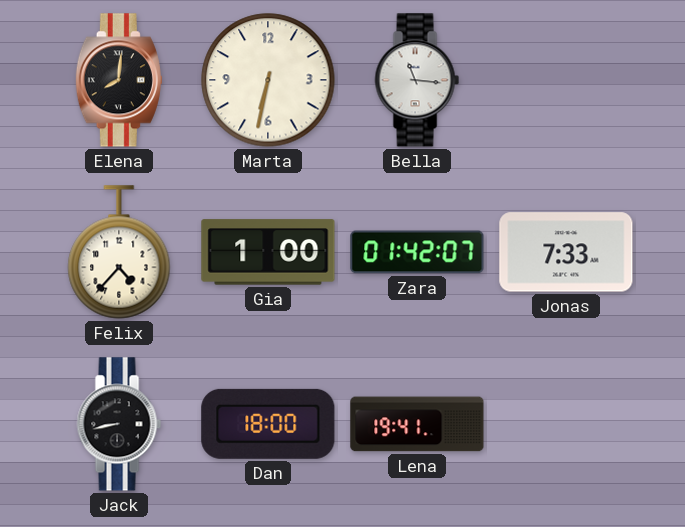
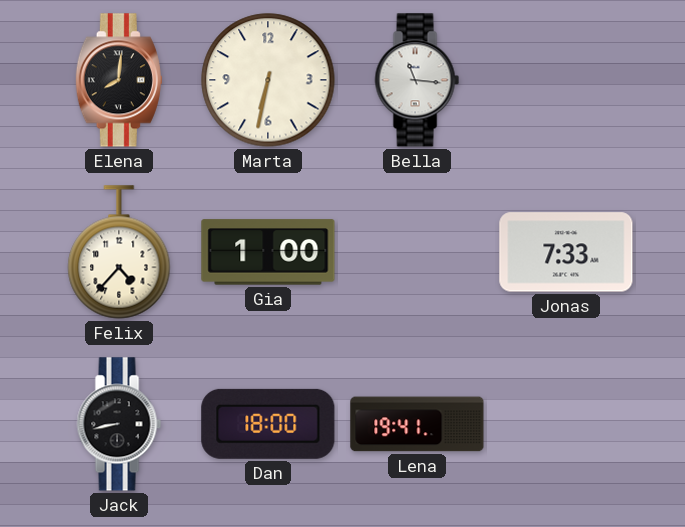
Zara: 01:42 -> none (417, 252)
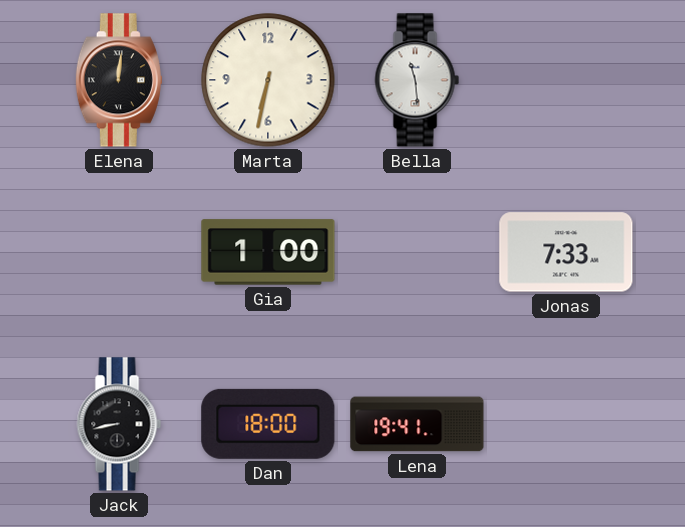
Elena: 8:01 -> 12:01 (119, 80)
Bella: 11:16 -> 11:29 (417, 80)
Felix: 4:37 -> none (119, 252)
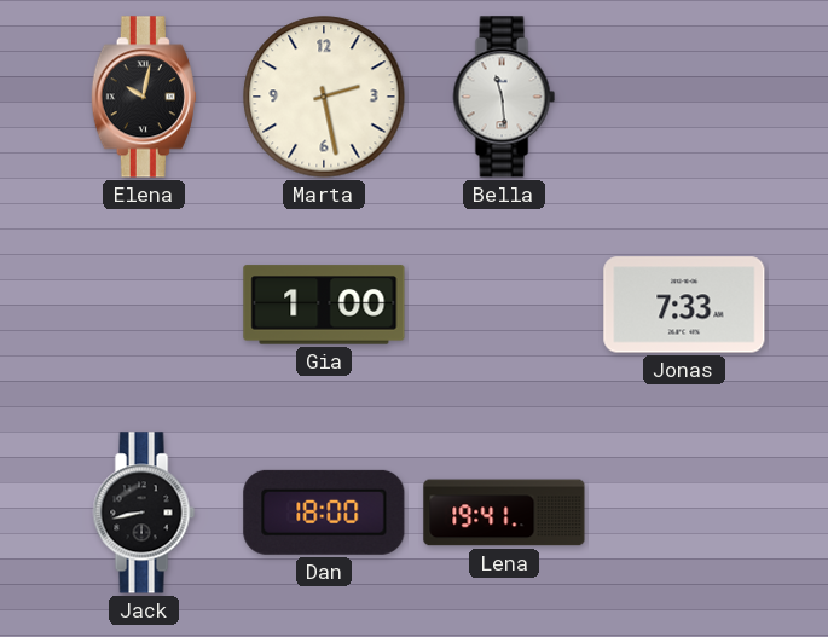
Elena: 12:01 -> 10:02 (144, 97)
Marta: 6:32 -> 2:28 (324, 97)
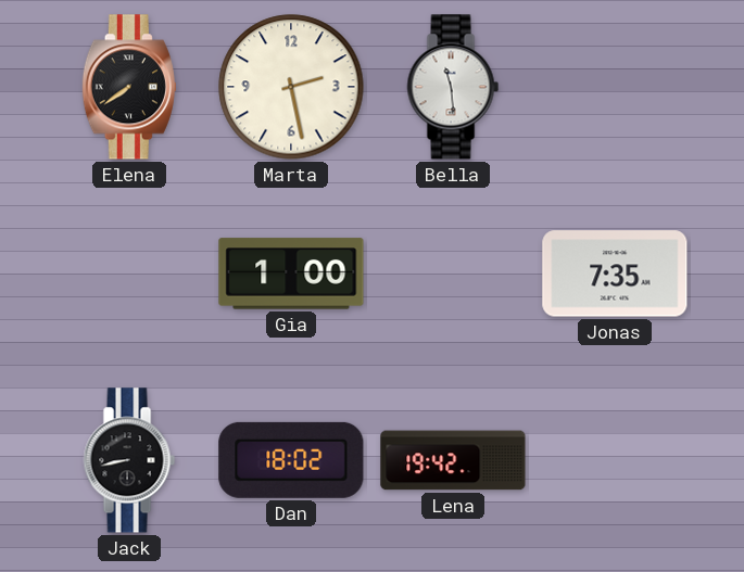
Elena: 10:02 -> 7:39 (129, 87)
Jonas: 7:33 -> 7:35 (615, 274)
Dan: 18:00 -> 18:02 (291, 460)
Lena: 19:41 -> 19:42 (453, 460)
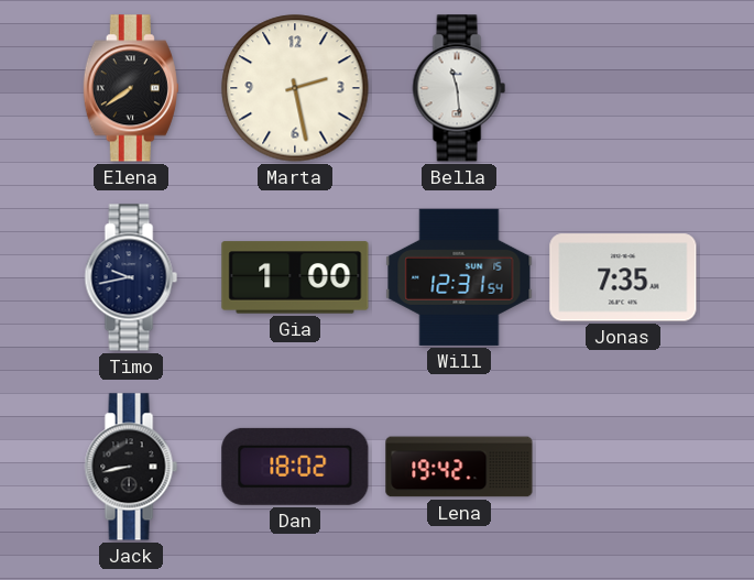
Timo: none -> 9:43 (131, 277)
Will: none -> 12:31 (459, 277)
